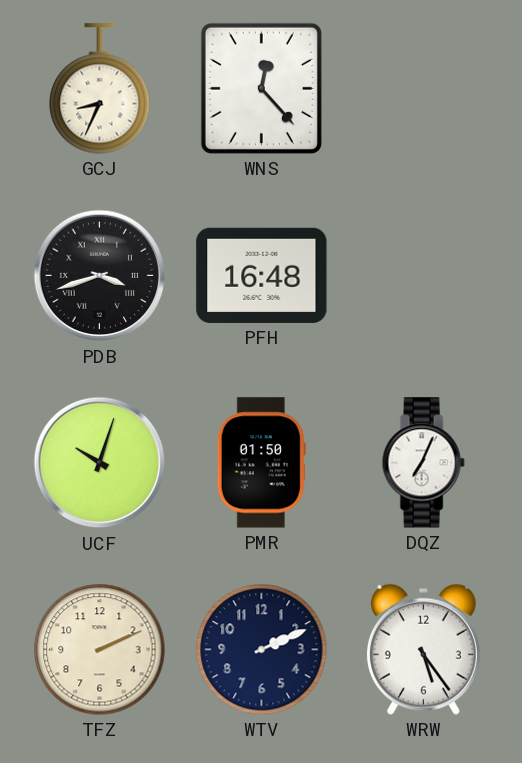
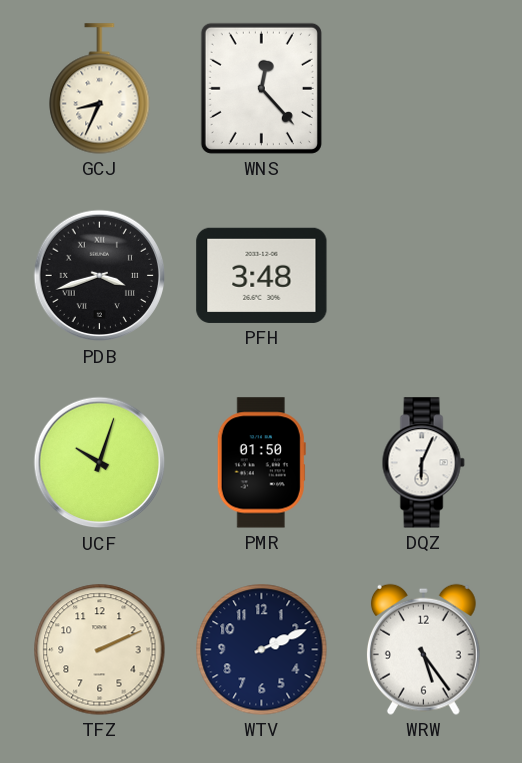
PFH: 16:48 -> 3:48 (262, 275)
DQZ: 7:04 -> 6:04 (423, 463)
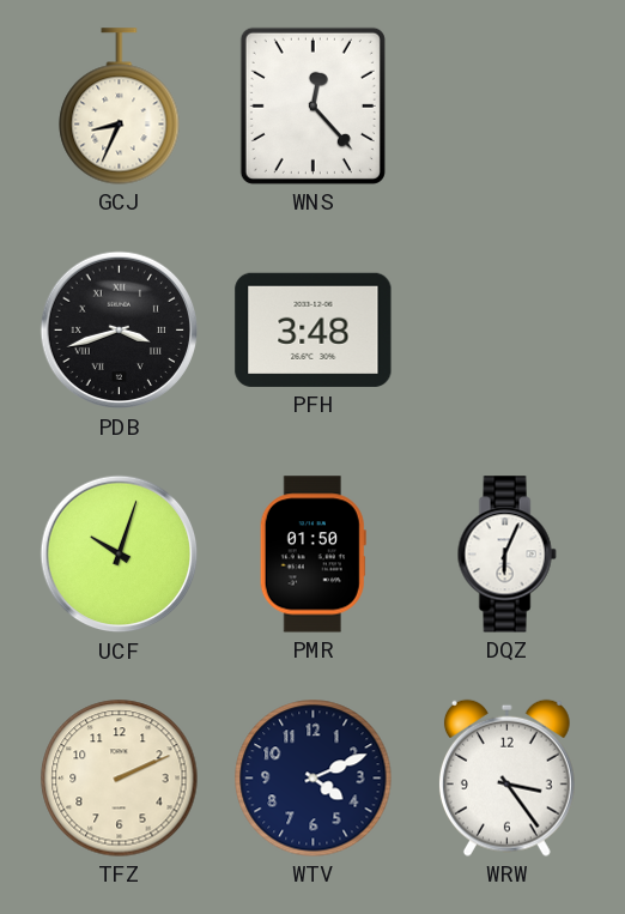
WTV: 2:11 -> 4:11 (314, 779)
WRW: 5:24 -> 3:24 (506, 777)
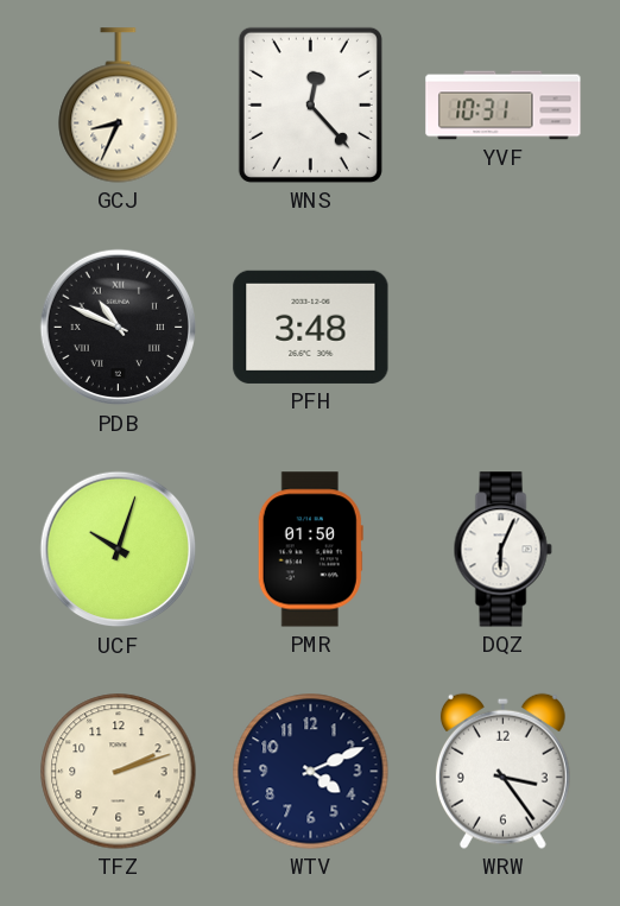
YVF: none -> 10:31 (504, 106)
PDB: 3:42 -> 10:49 (119, 328)
TFZ: 2:11 -> 2:12 (119, 772)
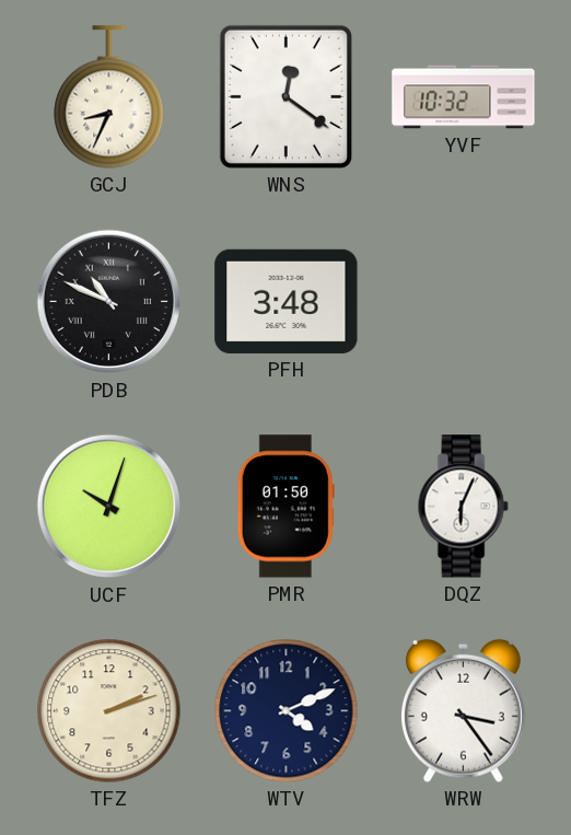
WNS: 12:23 -> 12:21 (285, 96)
YVF: 10:31 -> 10:32 (464, 97)
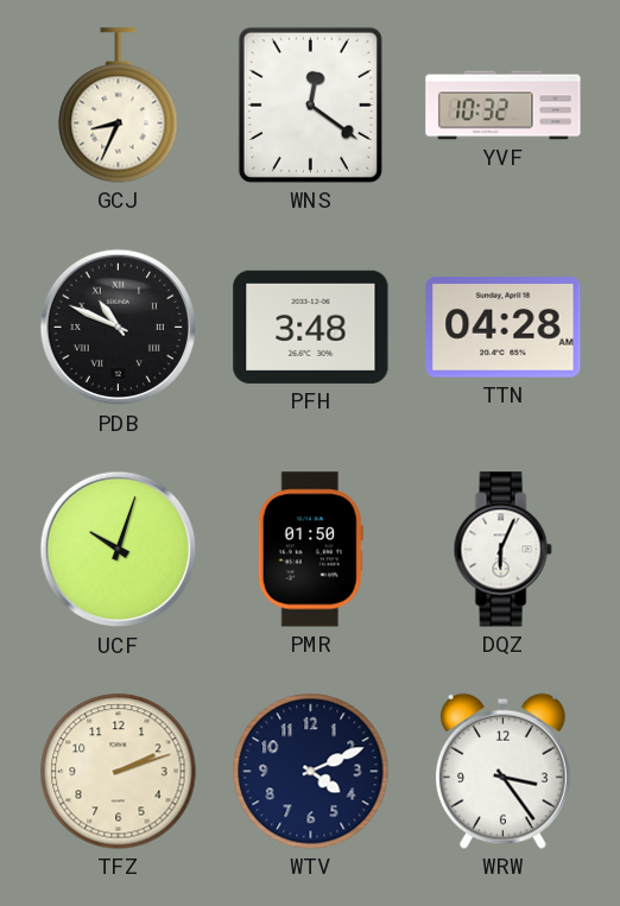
TTN: none -> 04:28 (504, 328)
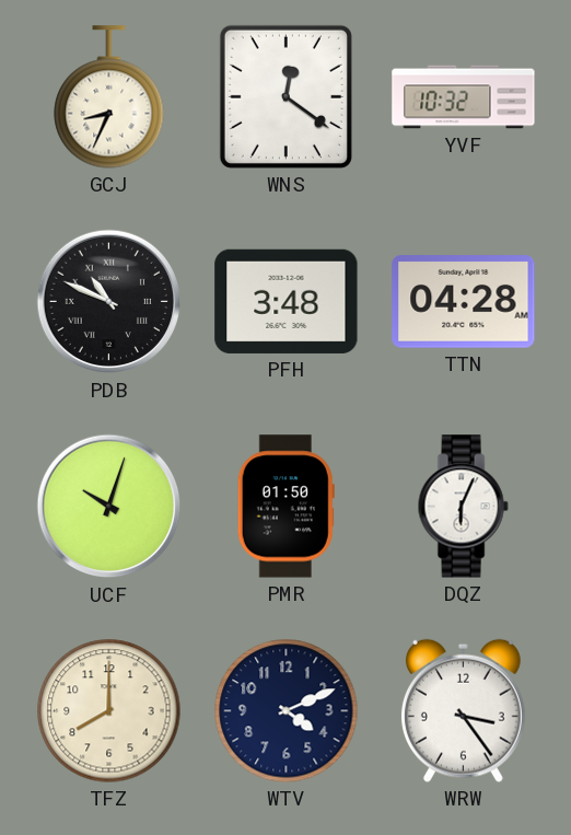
TFZ: 2:12 -> 8:00 (109, 711)
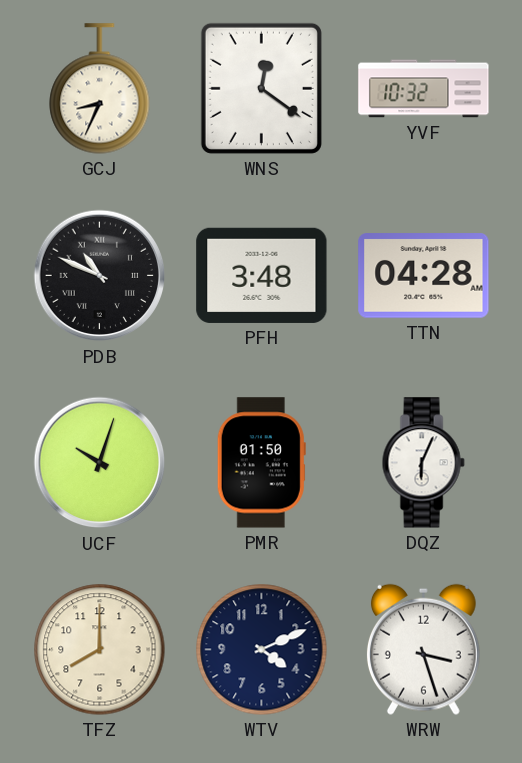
WRW: 3:24 -> 3:27 (423, 649)
